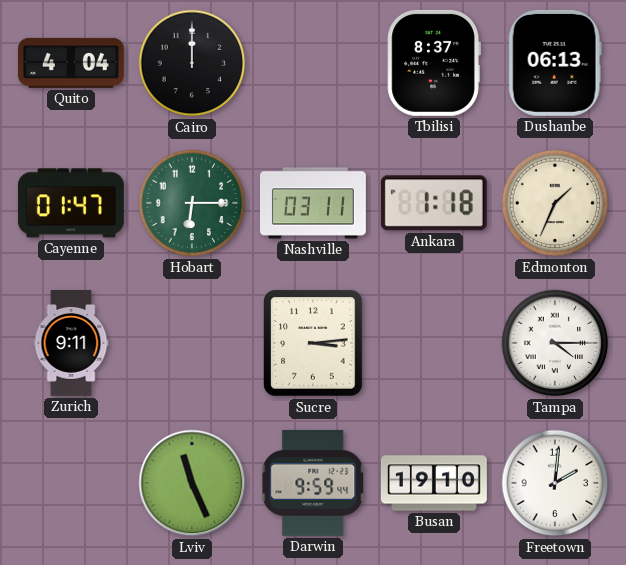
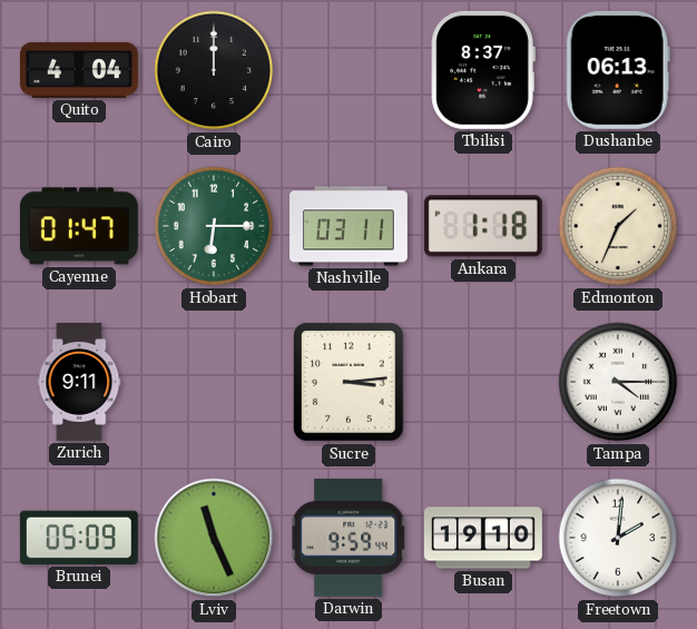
Brunei: none -> 05:09 (79, 538)
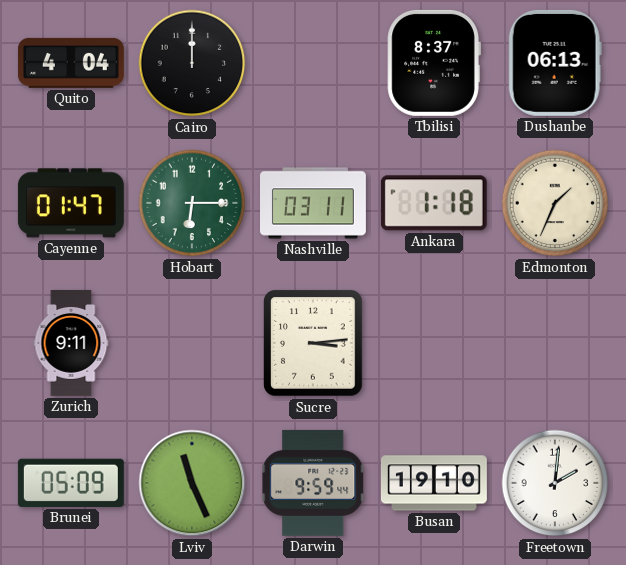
Tampa: 4:15 -> none (618, 382)
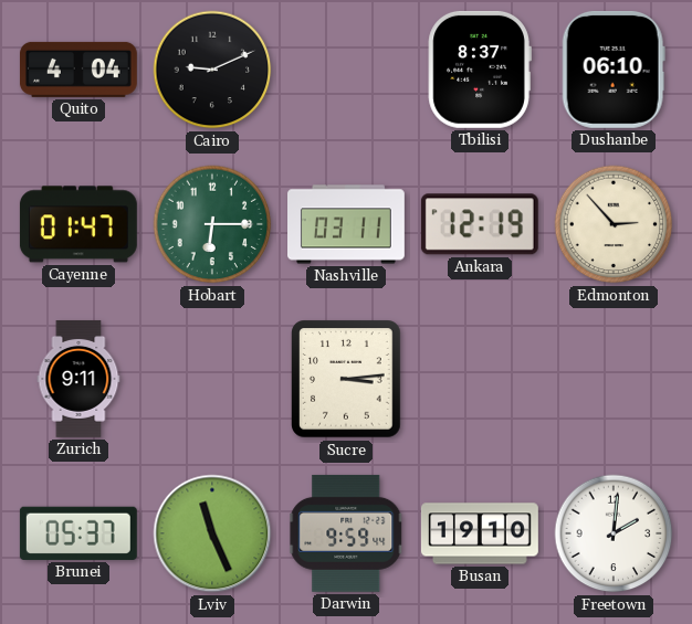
Cairo: 12:00 -> 9:11 (212, 70)
Dushanbe: 06:13 -> 06:10 (614, 70)
Ankara: 1:18 -> 12:19 (480, 224)
Edmonton: 1:34 -> 2:53 (614, 224)
Brunei: 05:09 -> 05:37 (78, 533)
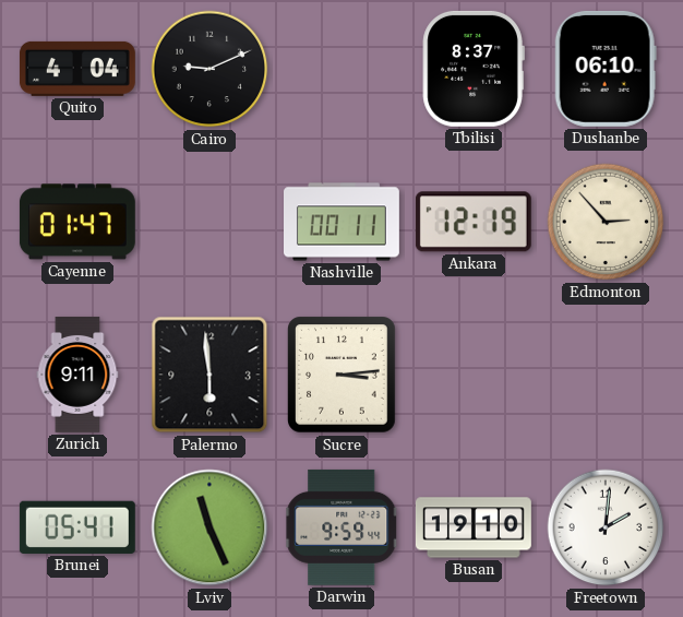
Hobart: 6:15 -> none (212, 224)
Nashville: 03:11 -> 00:11 (343, 222)
Palermo: none -> 5:59 (209, 375)
Brunei: 05:37 -> 05:41 (77, 527)
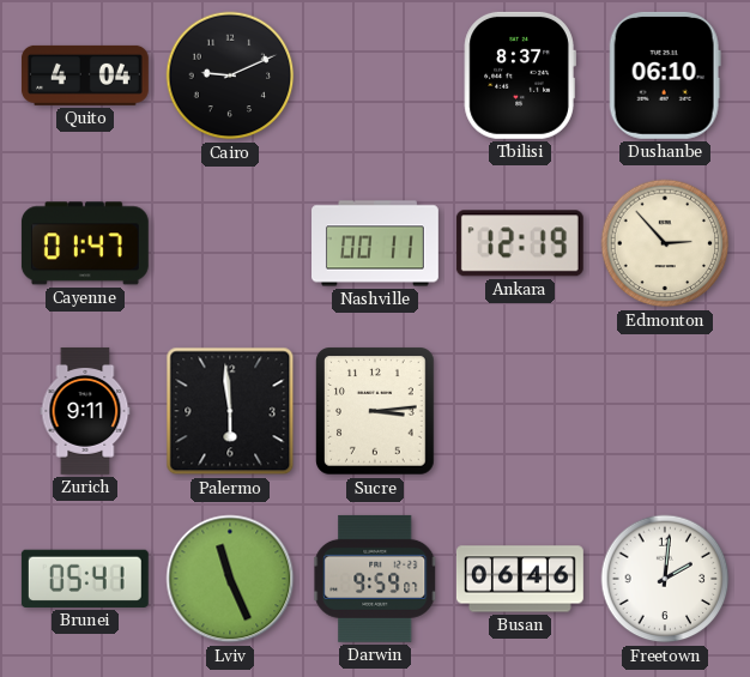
Darwin: 9:59:44 -> 9:59:07 (375, 579)
Busan: 19:10 -> 06:46 (520, 579)
